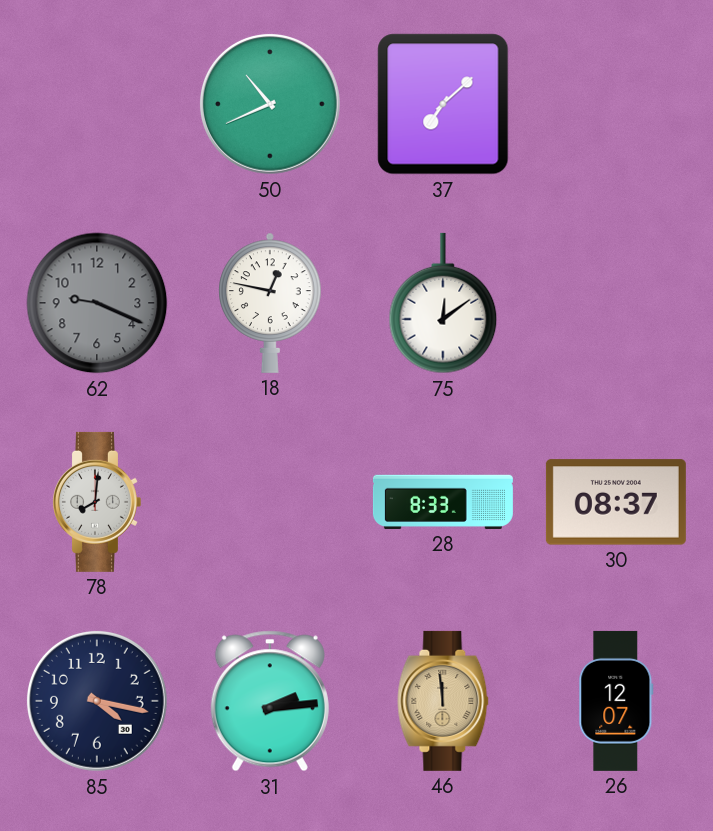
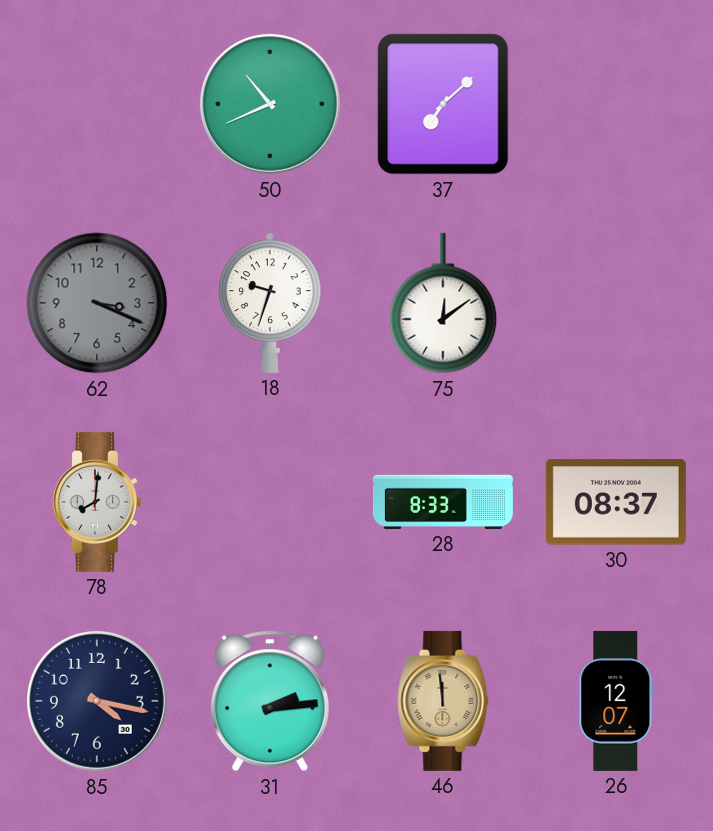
62: 9:19 -> 3:19 (97, 303)
18: 12:47 -> 9:33 (270, 303)
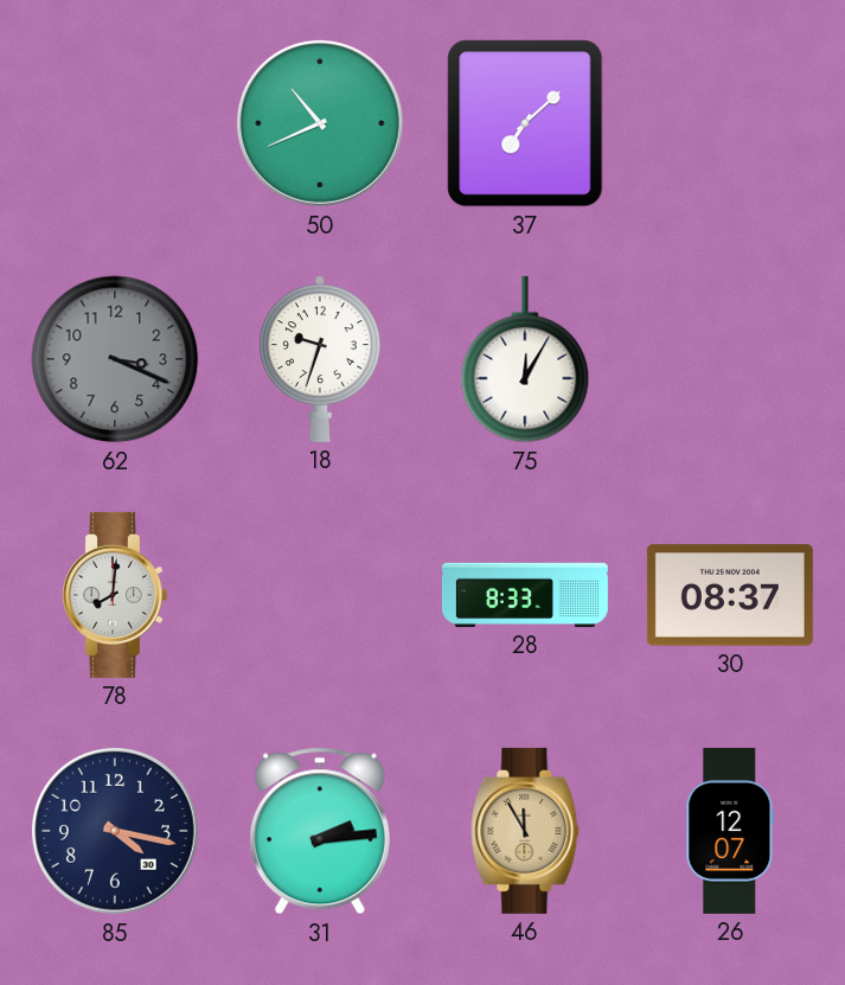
75: 12:09 -> 12:05 (525, 359)
46: 11:59 -> 11:55 (525, 831)
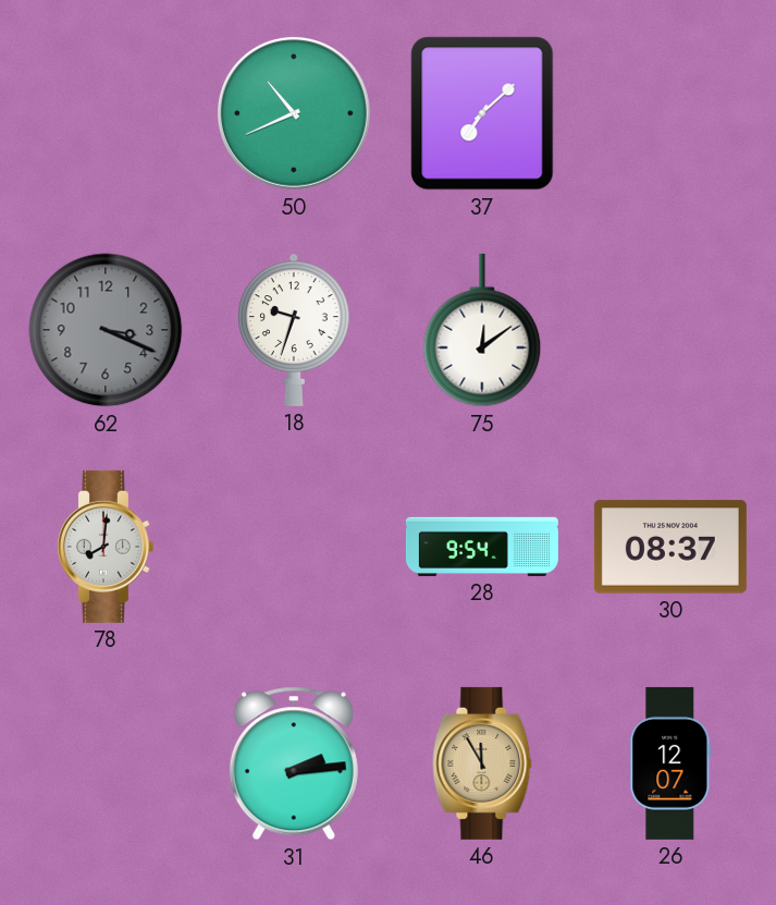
75: 12:05 -> 12:09 (482, 330)
28: 8:33 -> 9:54 (482, 547)
85: 4:17 -> none (115, 831)
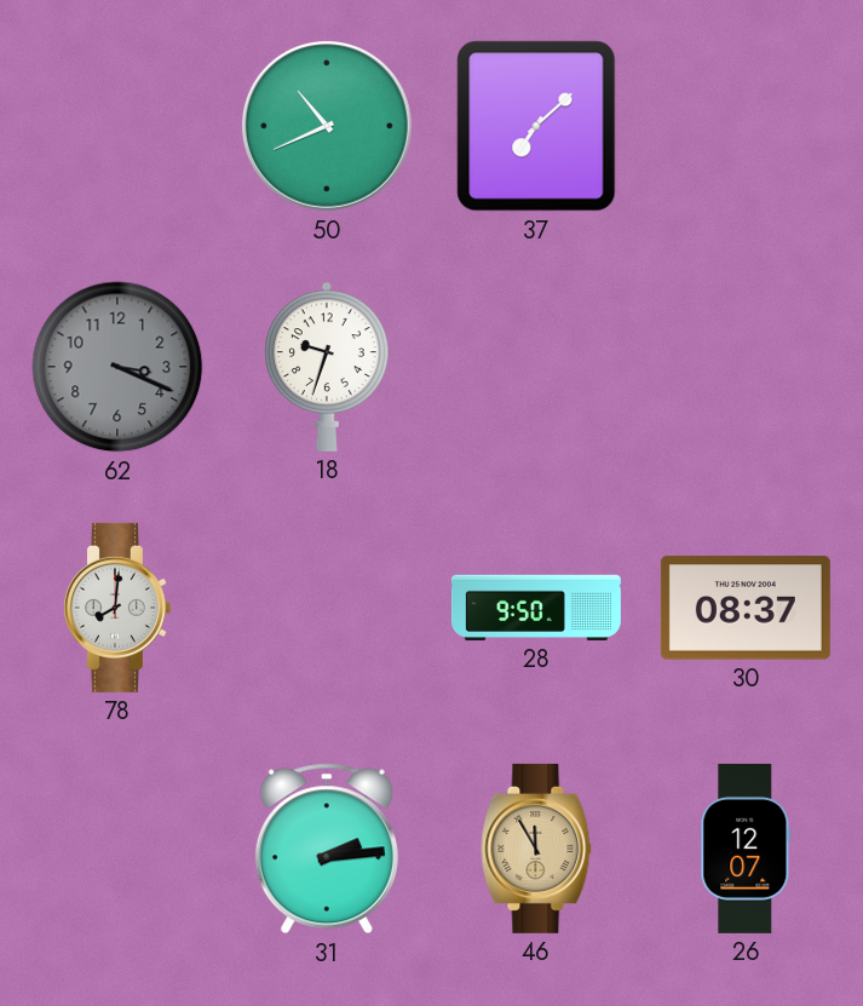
75: 12:09 -> none (482, 330)
28: 9:54 -> 9:50 (536, 608)
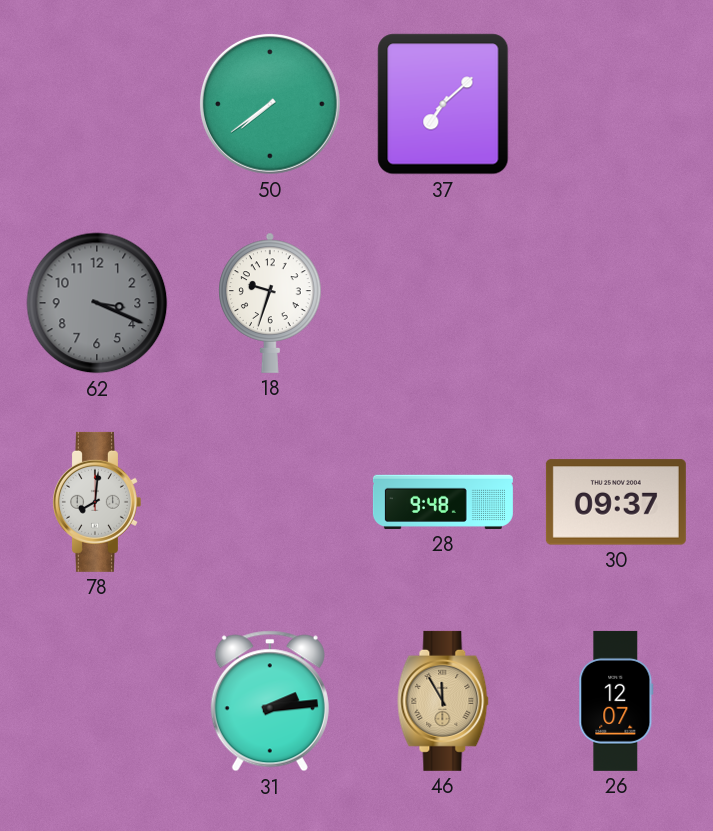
50: 10:41 -> 7:39 (270, 104)
28: 9:50 -> 9:48 (443, 502)
30: 08:37 -> 09:37 (616, 502)
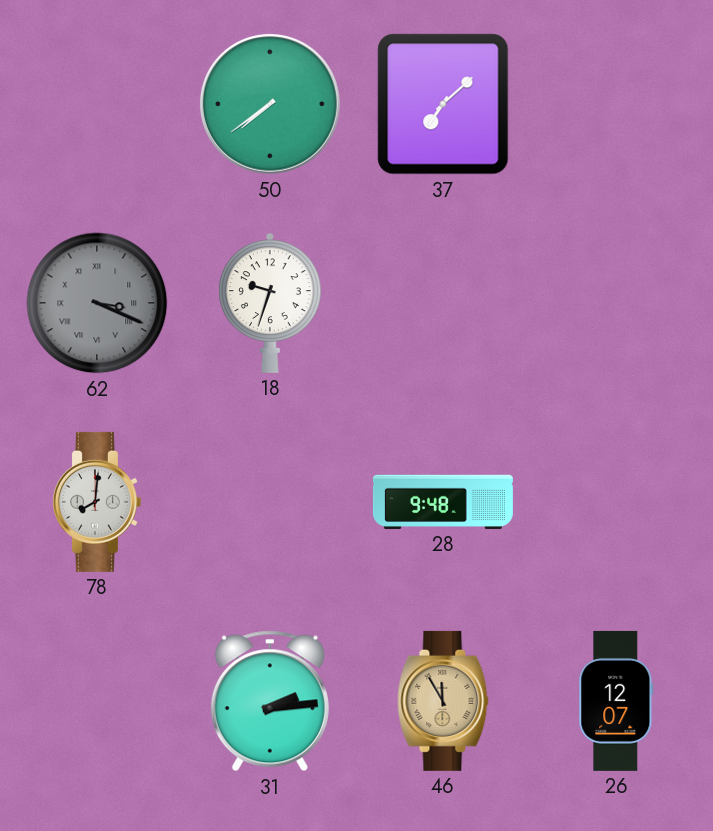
62 numerals: Arabic -> Roman (97, 303)
30: 09:37 -> none (616, 502)
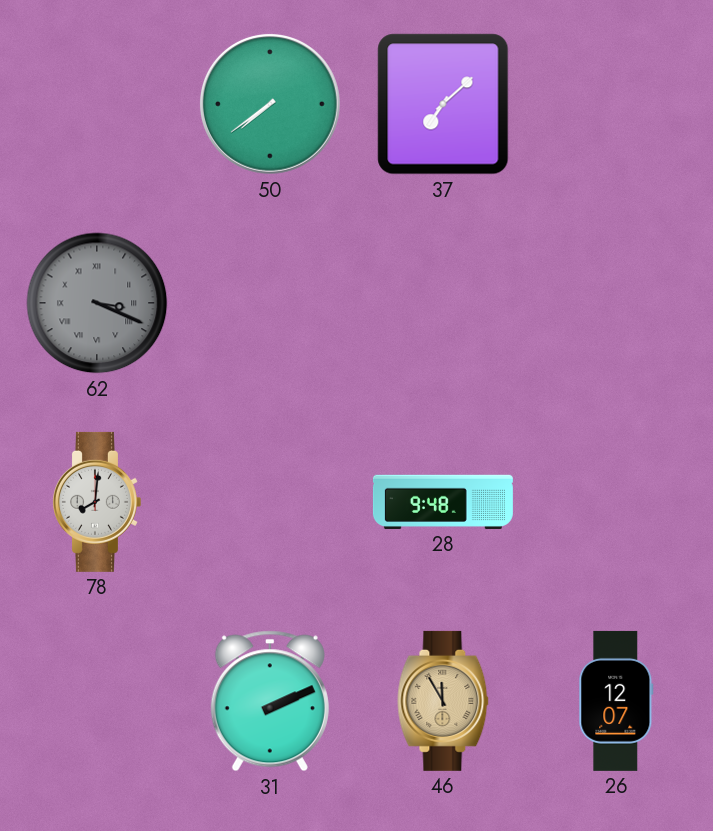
18: 9:33 -> none (270, 303)
31: 2:14 -> 2:11 (270, 701)
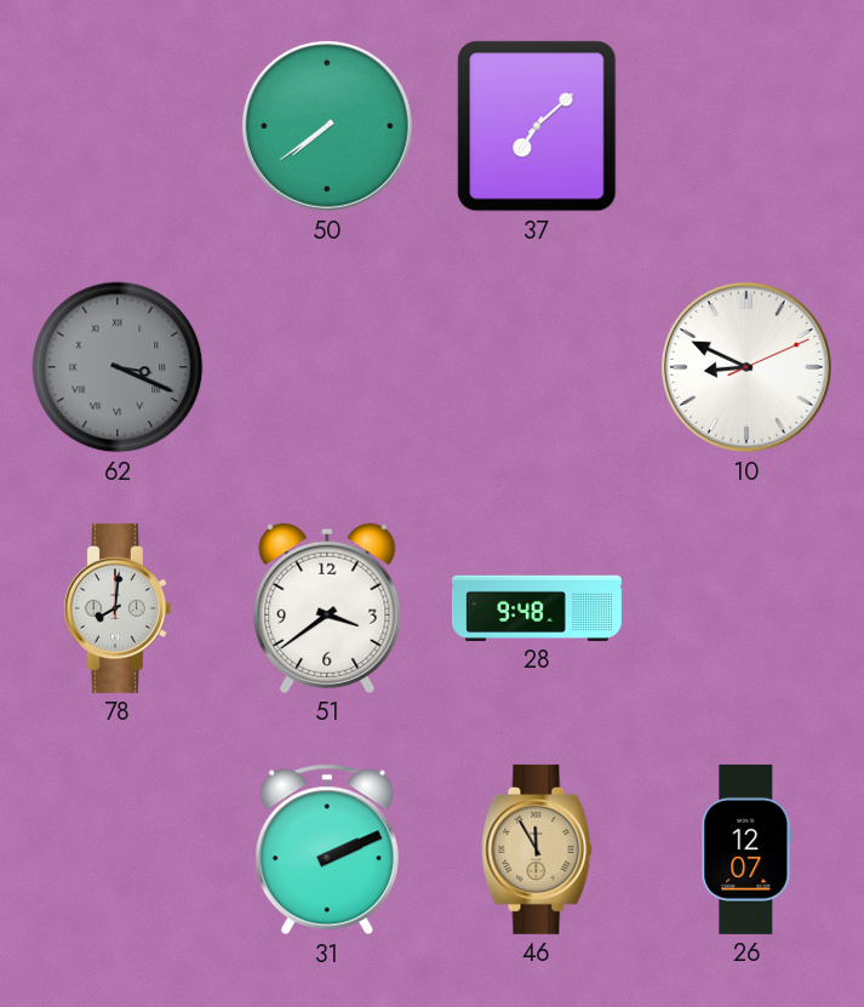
10: none -> 8:49 (746, 367)
51: none -> 3:39 (327, 608)
